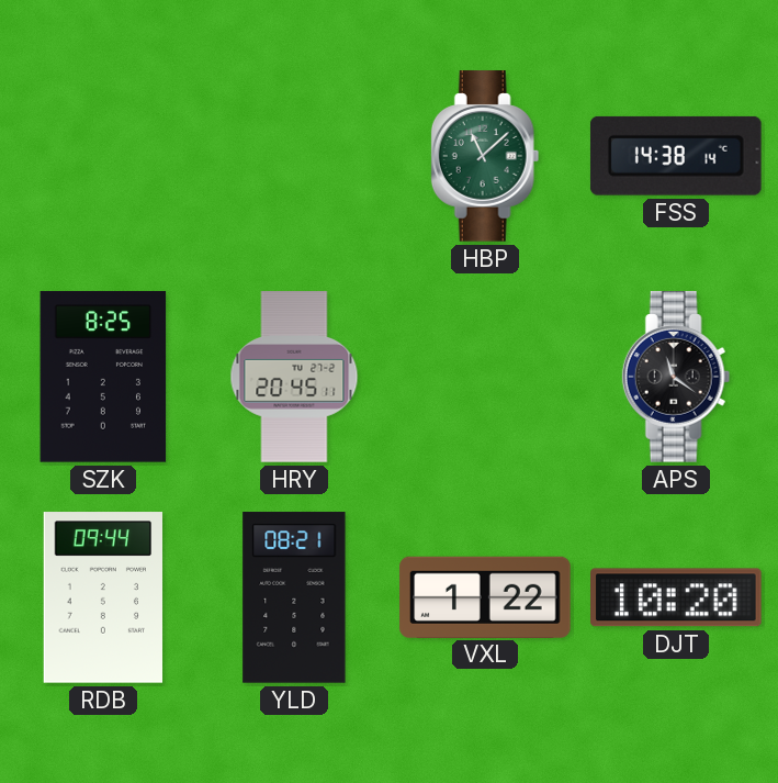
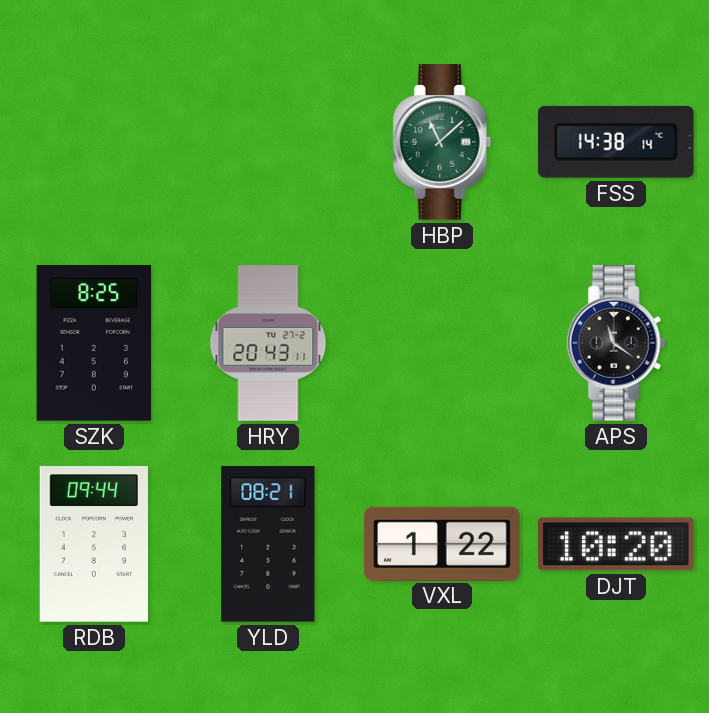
HRY: 20:45 -> 20:43 (268, 343)
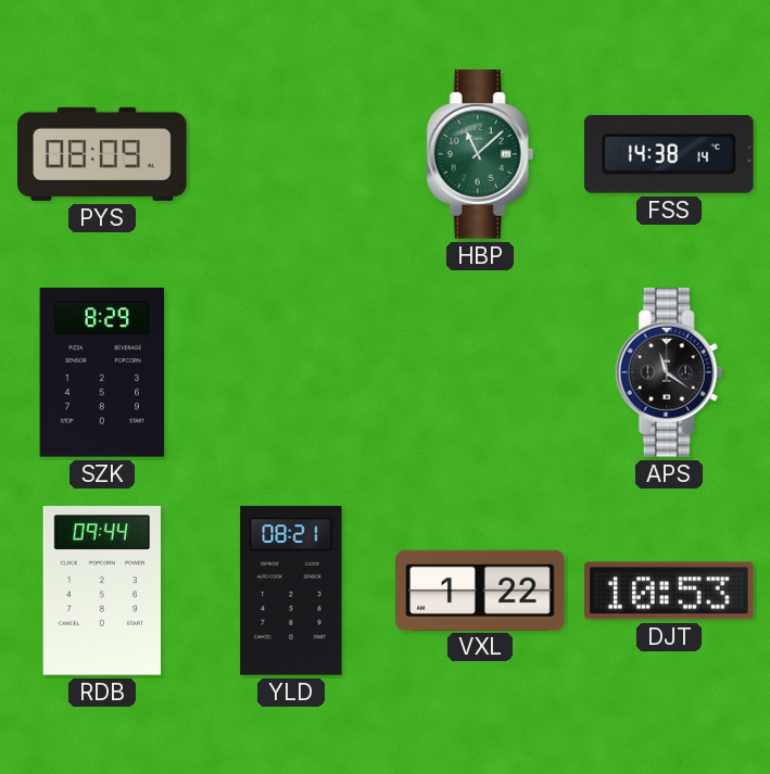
PYS: none -> 08:09 (102, 154)
SZK: 8:25 -> 8:29 (102, 372)
HRY: 20:43 -> none (268, 343)
DJT: 10:20 -> 10:53 (670, 591)
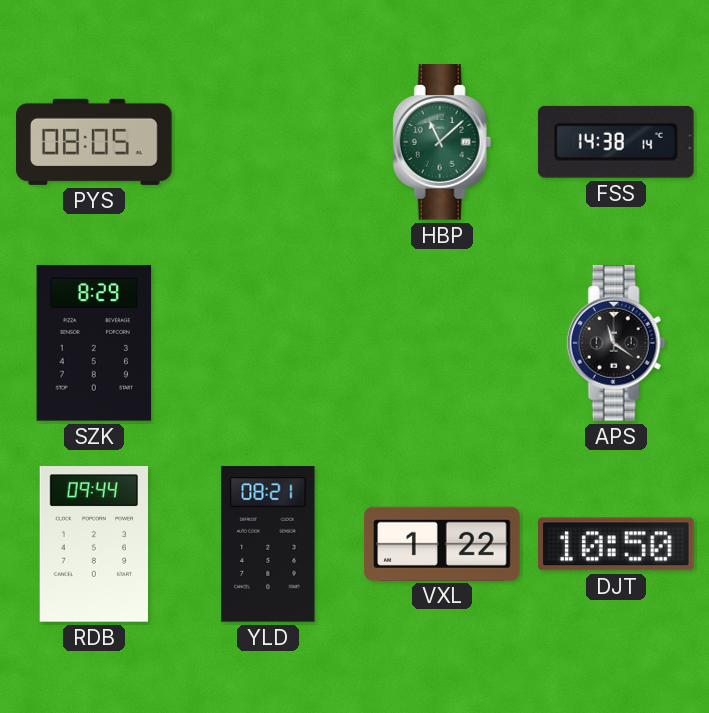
PYS: 08:09 -> 08:05 (94, 142)
DJT: 10:53 -> 10:50 (617, 544)
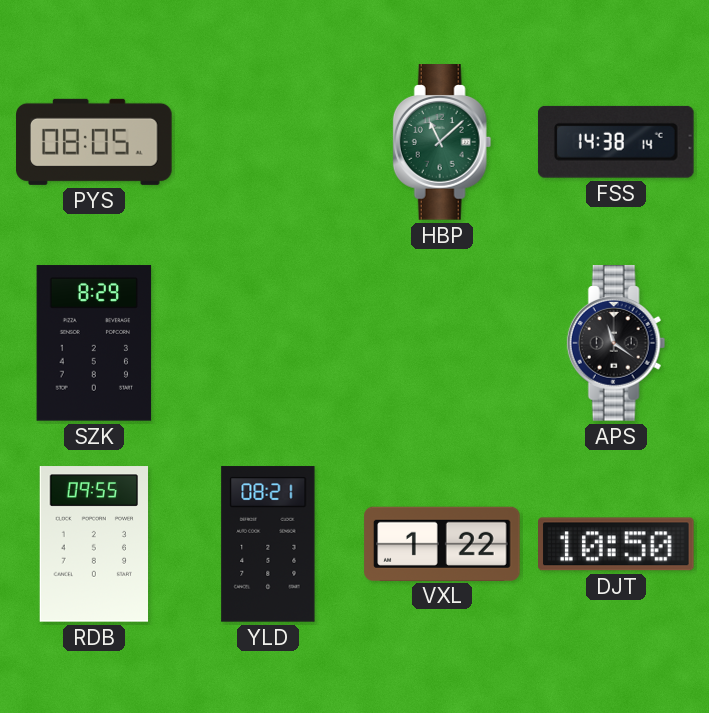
RDB: 09:44 -> 09:55 (94, 544)
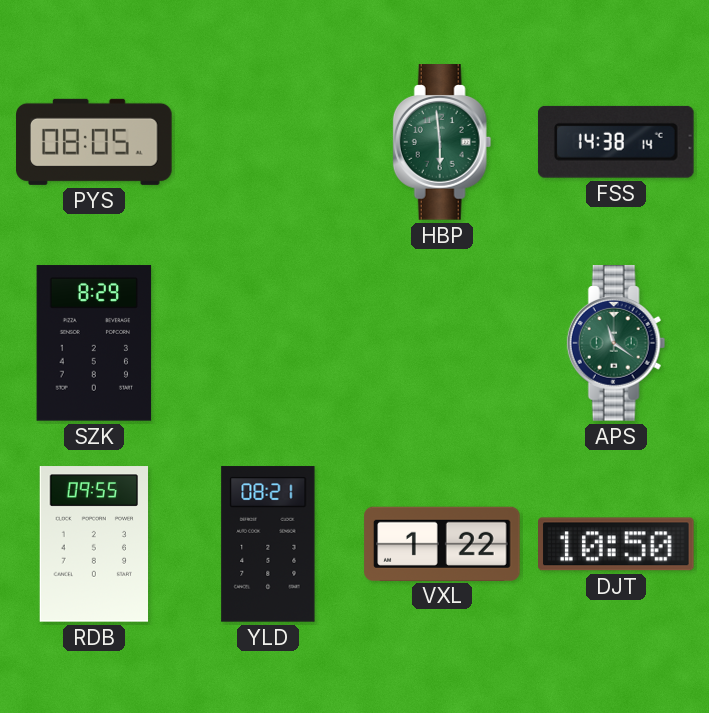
HBP: 11:08 -> 5:59 (442, 142)
APS dial: black -> green (616, 343)
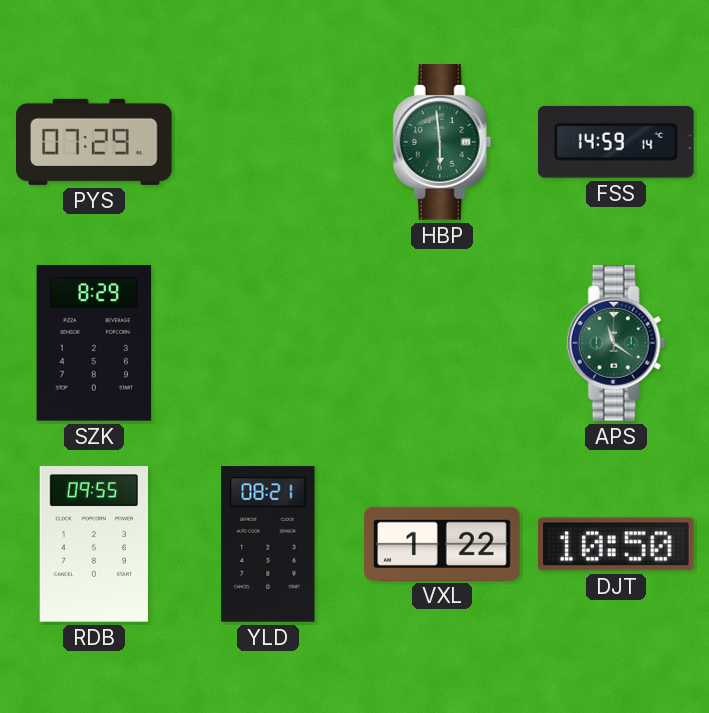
PYS: 08:05 -> 07:29 (94, 142)
FSS: 14:38 -> 14:59 (616, 142)
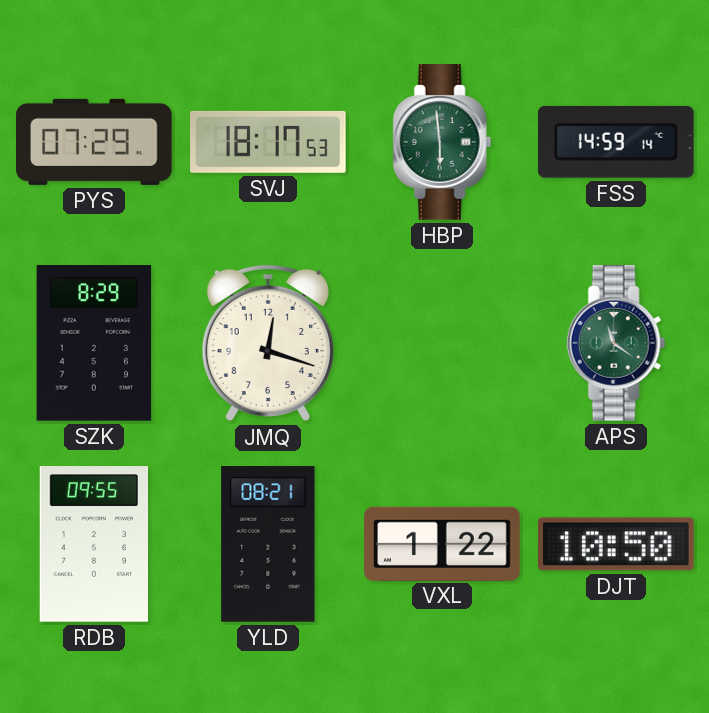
SVJ: none -> 18:17 (268, 142)
JMQ: none -> 12:18 (268, 343)
